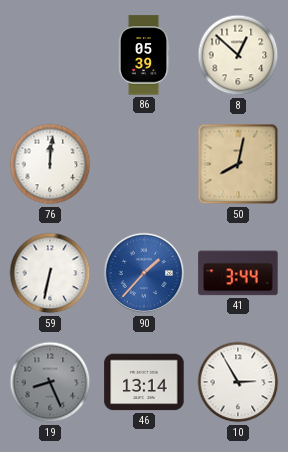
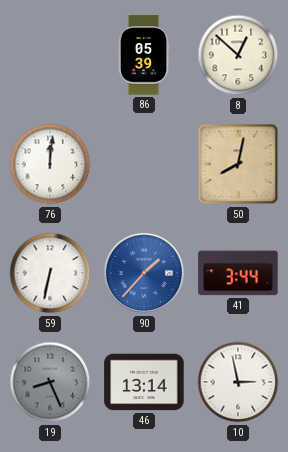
10: 2:55 -> 2:58 (238, 382)
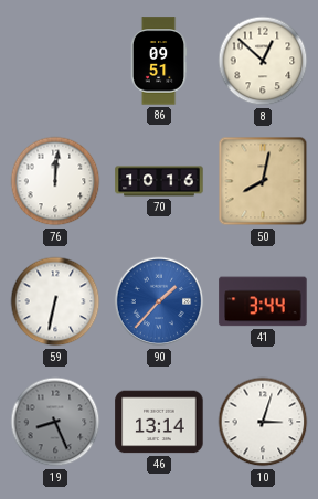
86: 05:39 -> 09:51 (159, 61)
70: none -> 10:16 (159, 181)
10: 2:58 -> 3:03 (263, 422)
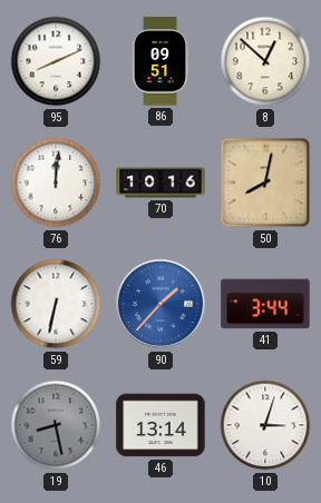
95: none -> 8:11 (56, 61)
19: 8:26 -> 8:28 (56, 425)
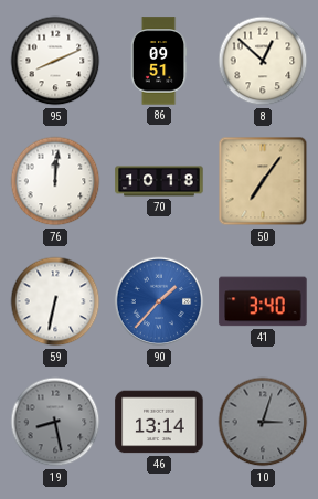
70: 10:16 -> 10:18 (159, 181)
50: 8:02 -> 7:06 (263, 181)
41: 3:44 -> 3:40 (263, 301)
10 dial: white -> grey (263, 422)
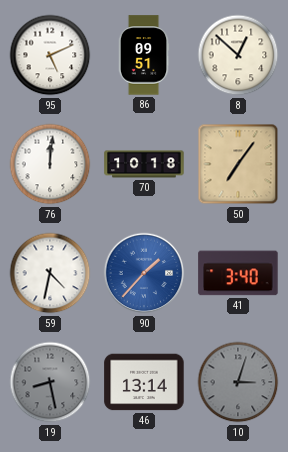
95: 8:11 -> 5:11 (50, 55)
59: 6:32 -> 4:32 (50, 273)
